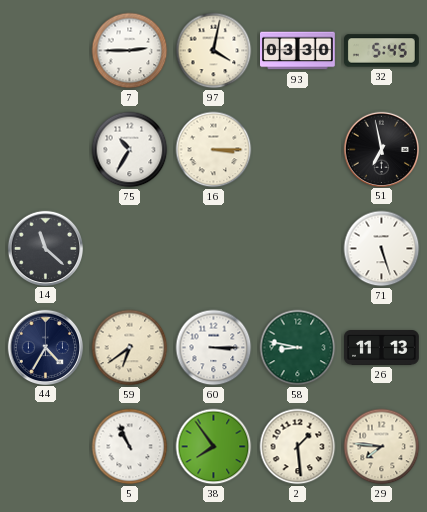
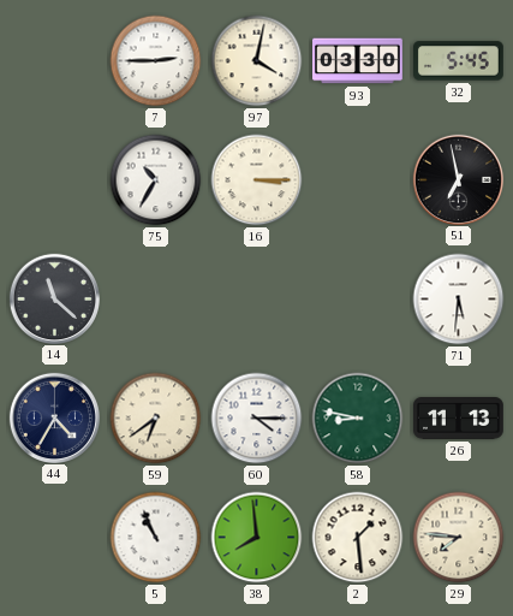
71: 5:27 -> 5:31 (459, 300)
60: 3:15 -> 4:15 (257, 419)
38: 7:54 -> 7:59 (257, 538)
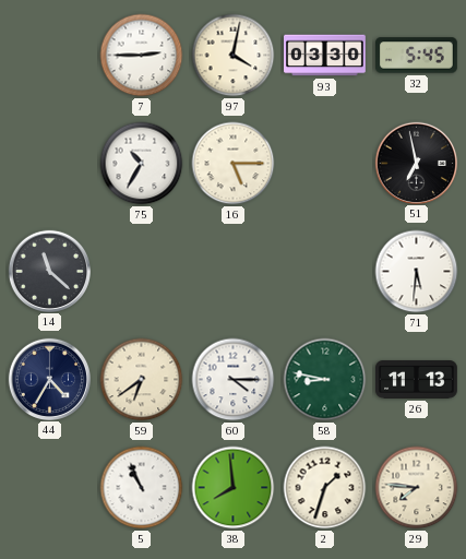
16: 3:15 -> 5:15 (234, 164)
2: 1:29 -> 1:33 (325, 488)
